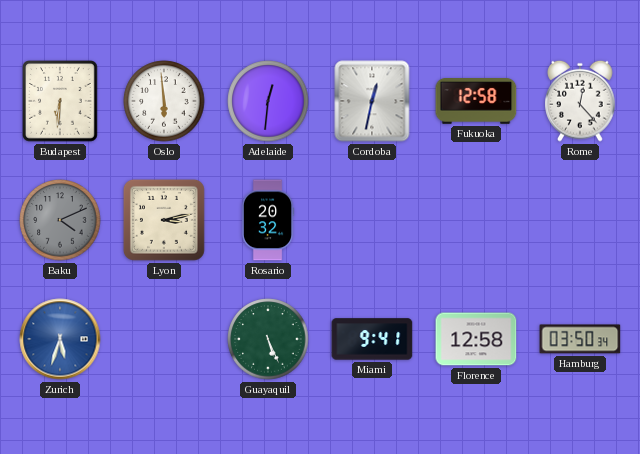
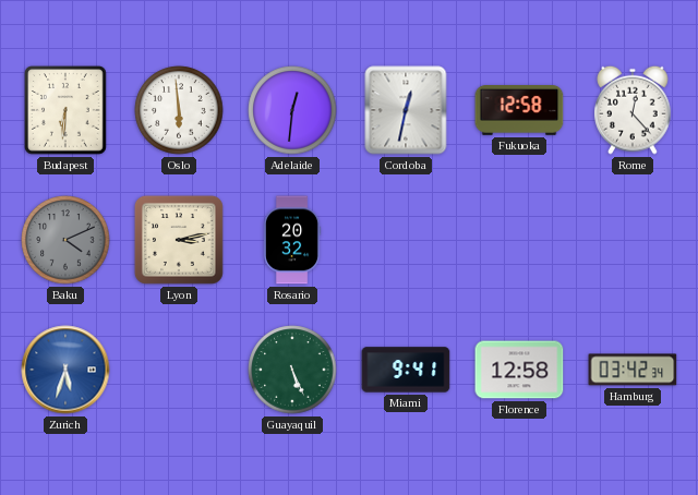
Hamburg: 03:50 -> 03:42 (633, 370)
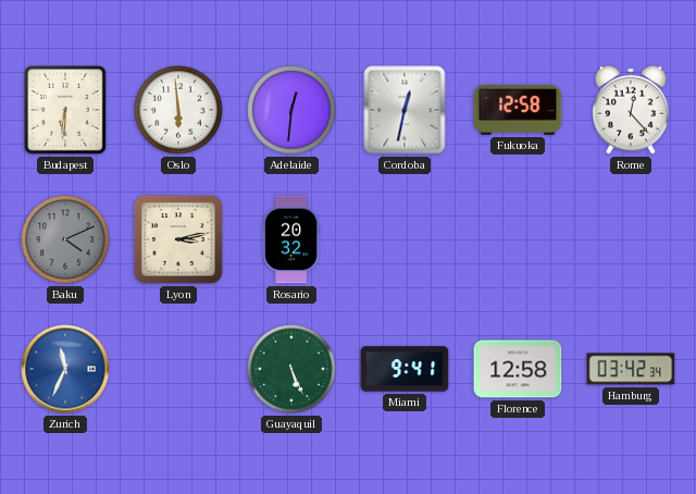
Zurich: 5:33 -> 11:34 (65, 369)
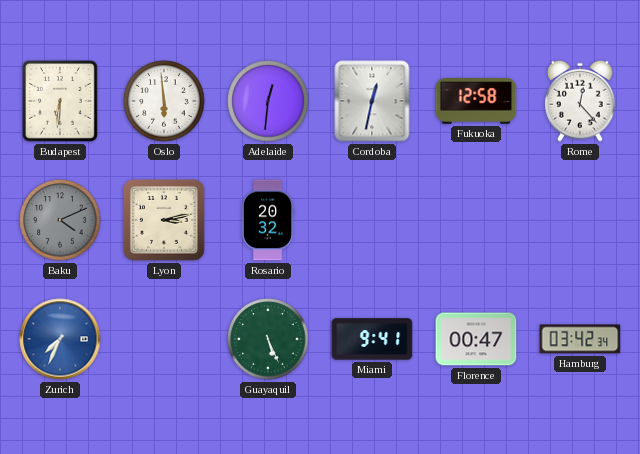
Zurich: 11:34 -> 7:34 (60, 339)
Florence: 12:58 -> 00:47 (476, 339)
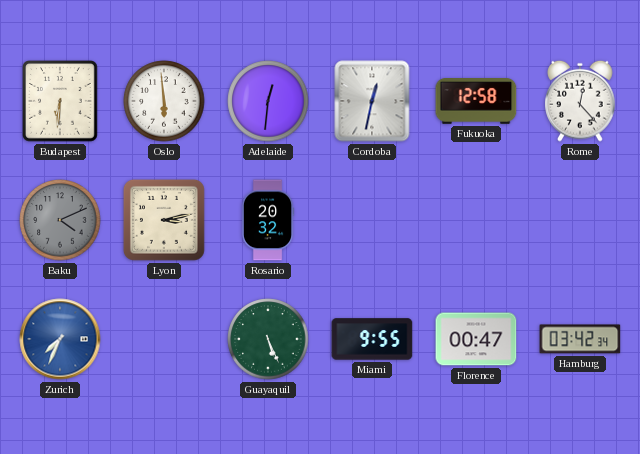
Miami: 9:41 -> 9:55 (372, 339)
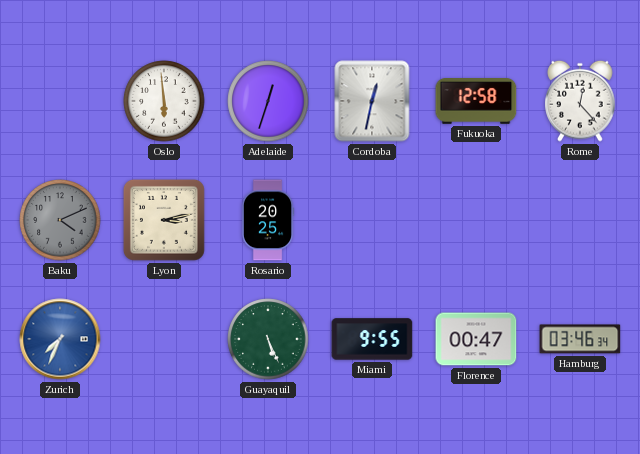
Budapest: 6:31 -> none (61, 101)
Adelaide: 12:31 -> 12:33 (268, 101)
Rosario: 20:32 -> 20:25 (268, 220)
Hamburg: 03:42 -> 03:46 (580, 339)
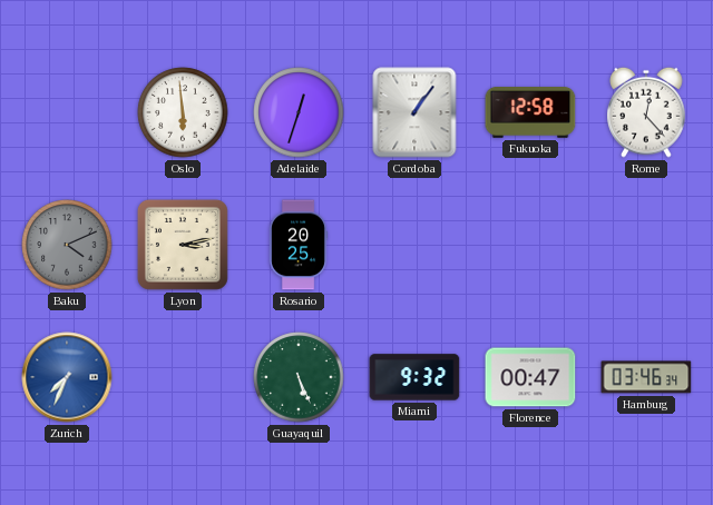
Cordoba: 12:32 -> 1:06 (414, 112)
Miami: 9:55 -> 9:32 (414, 377)
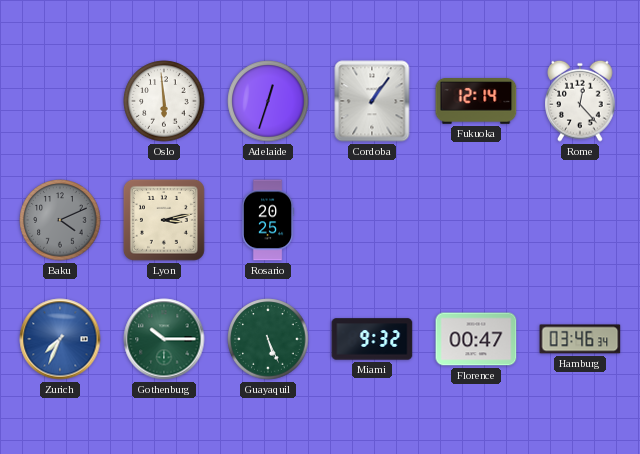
Fukuoka: 12:58 -> 12:14 (476, 102)
Gothenburg: none -> 10:15 (164, 339)
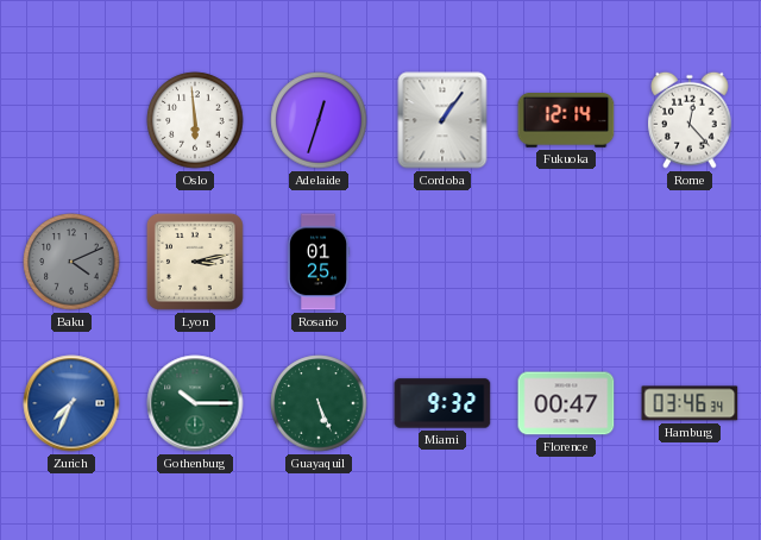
Rosario: 20:25 -> 01:25 (319, 262)
